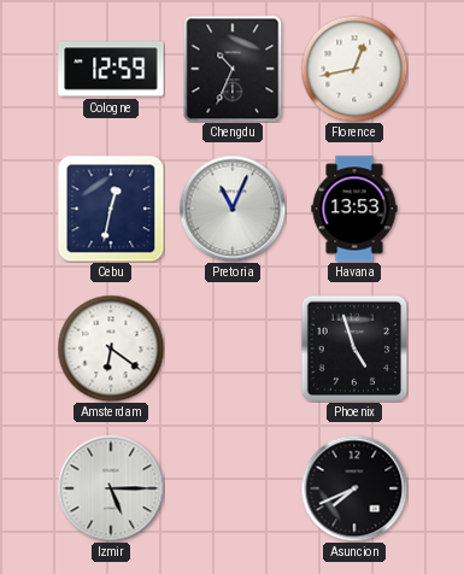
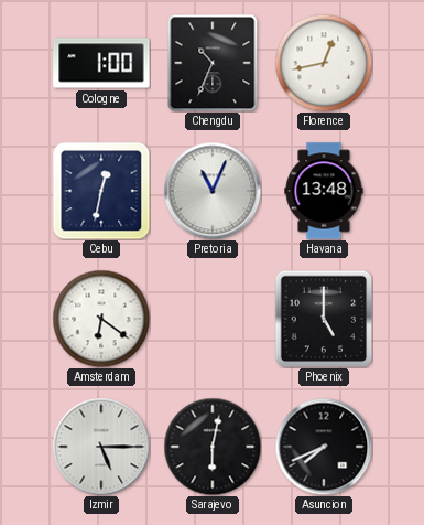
Cologne: 12:59 -> 1:00 (101, 63)
Havana: 13:53 -> 13:48 (324, 191)
Phoenix: 4:57 -> 5:00 (324, 319)
Sarajevo: none -> 6:02 (213, 447)
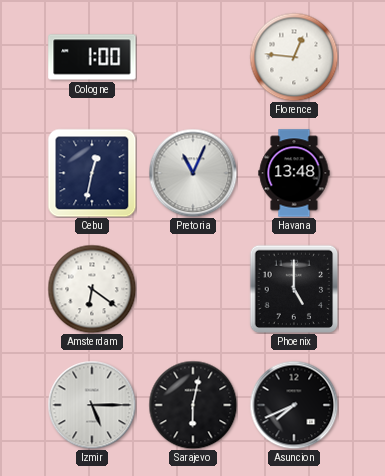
Chengdu: 10:34 -> none (213, 63)
Florence: 12:43 -> 12:46 (294, 57)
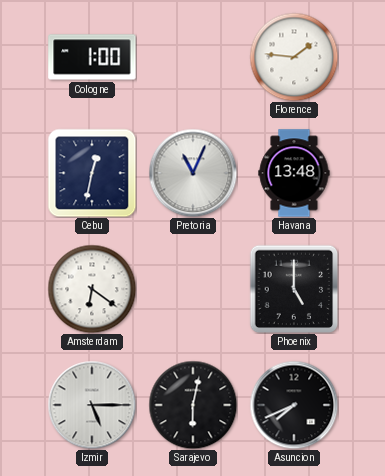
Florence: 12:46 -> 1:46 (294, 57)
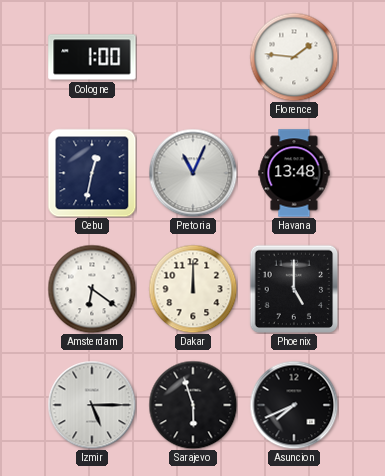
Dakar: none -> 12:00 (193, 289)
Sarajevo: 6:02 -> 5:57 (193, 405)
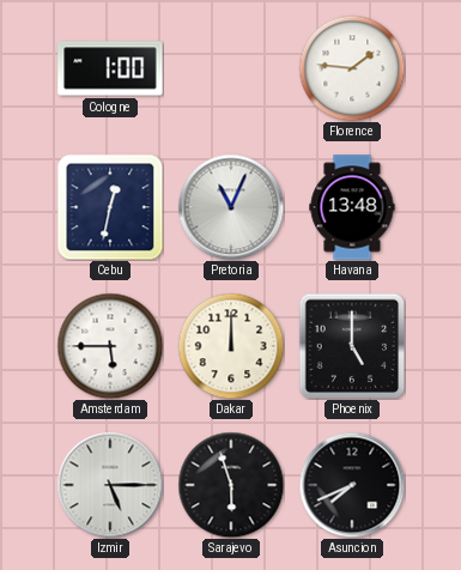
Amsterdam: 6:21 -> 5:45 (110, 346)
